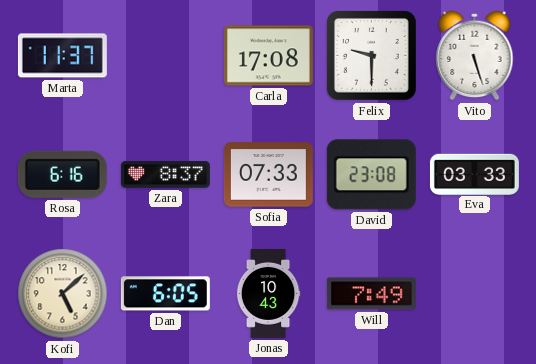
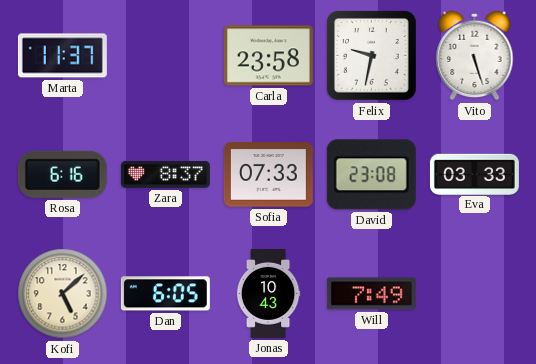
Carla: 17:08 -> 23:58 (268, 56)
Felix: 9:30 -> 9:32 (372, 56)
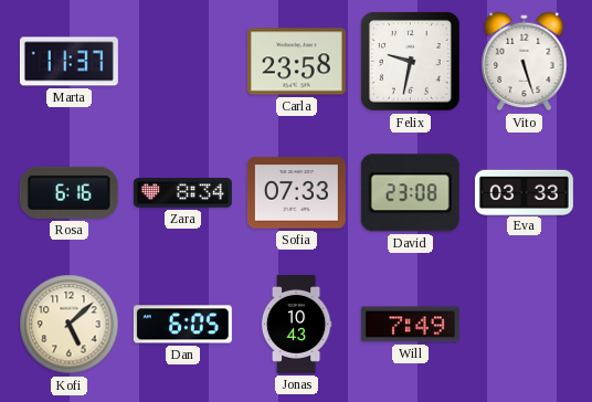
Zara: 8:37 -> 8:34 (182, 193)
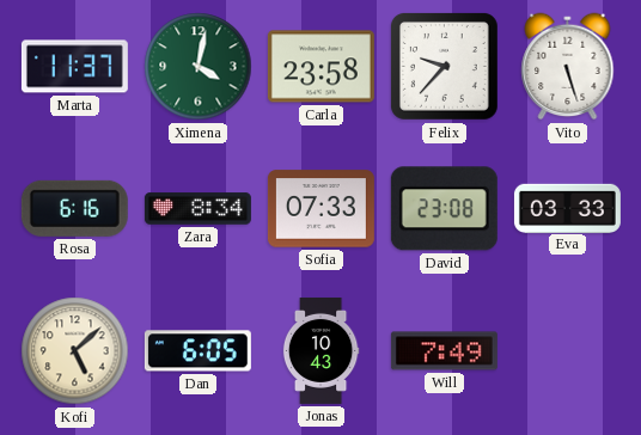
Ximena: none -> 4:02 (199, 67)
Felix: 9:32 -> 9:37 (445, 67)
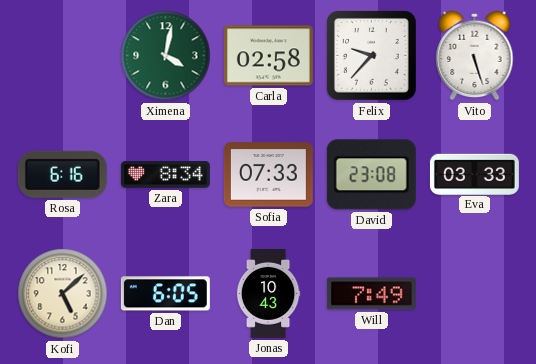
Marta: 11:37 -> none (74, 67)
Carla: 23:58 -> 02:58 (268, 56)
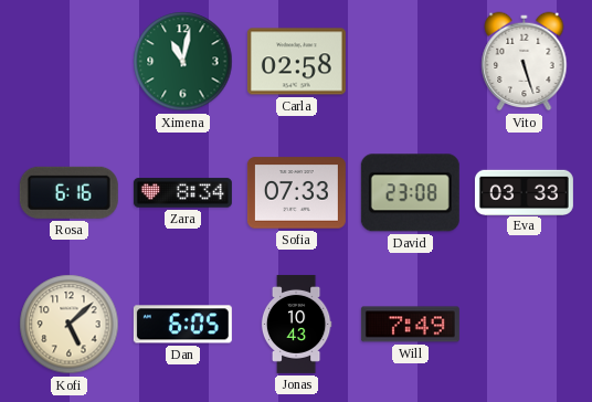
Ximena: 4:02 -> 11:02 (183, 62)
Felix: 9:37 -> none (372, 56)
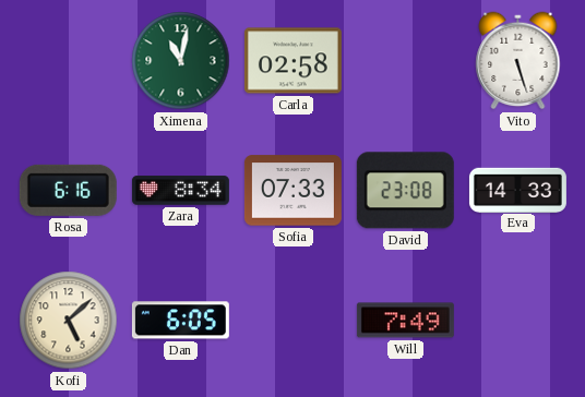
Eva: 03:33 -> 14:33 (517, 190)
Jonas: 10:43 -> none (296, 324)
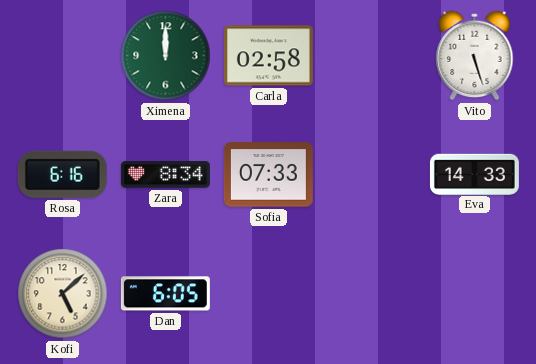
Ximena: 11:02 -> 12:00 (166, 56)
David: 23:08 -> none (405, 191)
Will: 7:49 -> none (405, 321)
